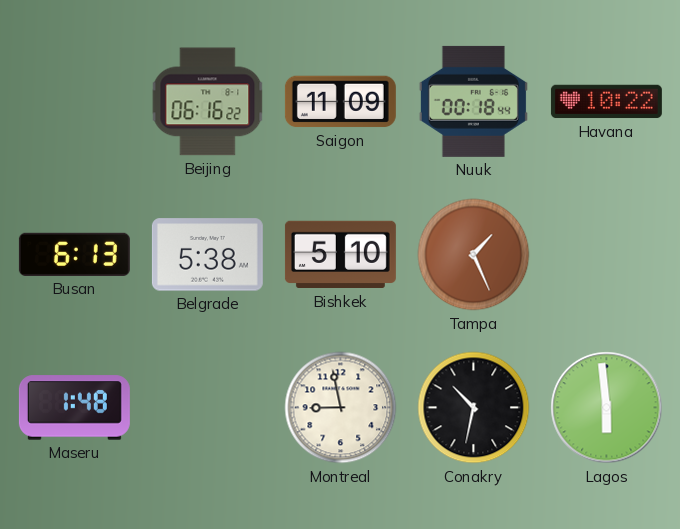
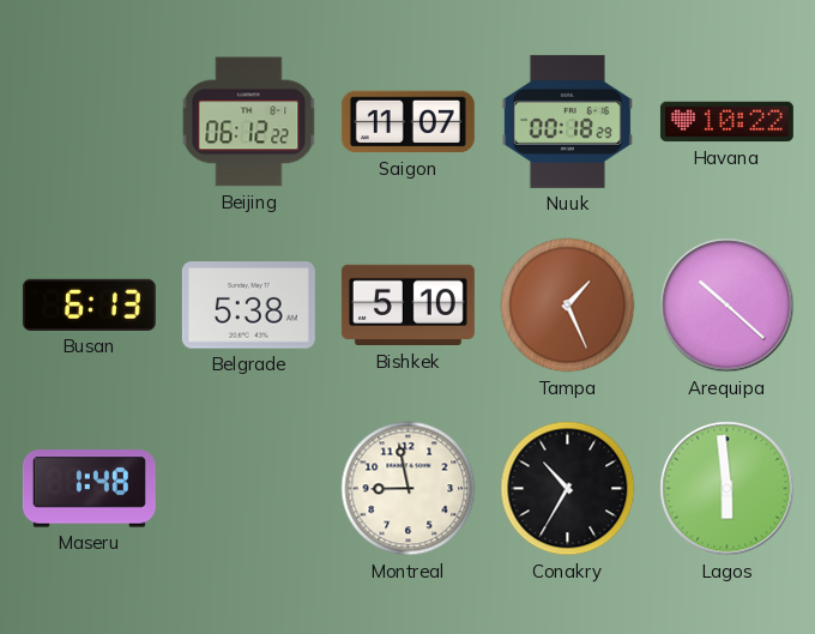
Beijing: 06:16 -> 06:12 (249, 122)
Saigon: 11:09 -> 11:07 (407, 122)
Nuuk: 00:18:44 -> 00:18:29 (567, 121)
Arequipa: none -> 10:22 (728, 306)
Conakry: 10:32 -> 10:35 (568, 489)
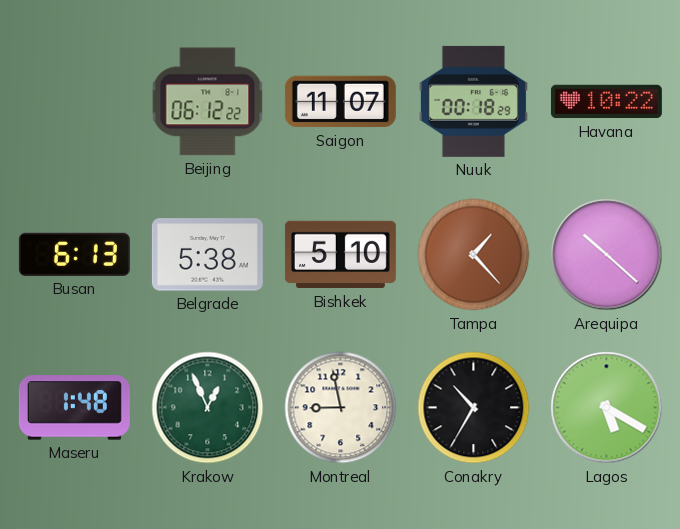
Tampa: 1:26 -> 1:23 (474, 255)
Krakow: none -> 12:56 (208, 408)
Lagos: 5:59 -> 5:20 (607, 408)
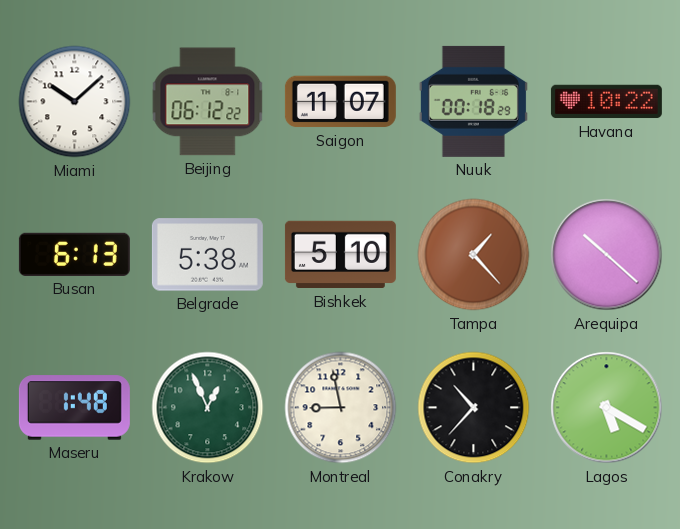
Miami: none -> 10:08 (75, 102)
Conakry: 10:35 -> 10:37 (474, 408)
